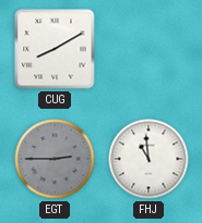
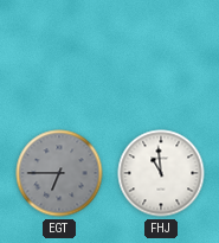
CUG: 8:10 -> none (55, 49)
EGT: 2:45 -> 6:45 (59, 173)
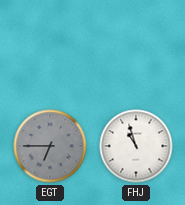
FHJ: 10:59 -> 10:57 (136, 146)
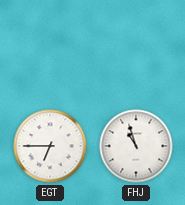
EGT dial: grey -> white (50, 146)
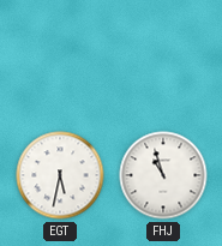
EGT: 6:45 -> 5:32 (60, 175)
